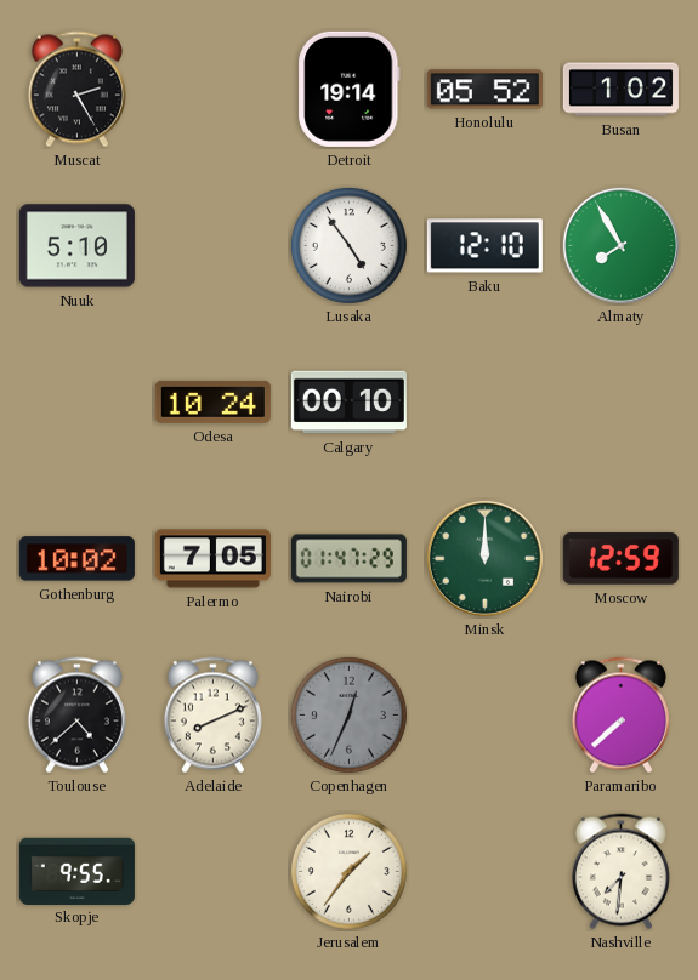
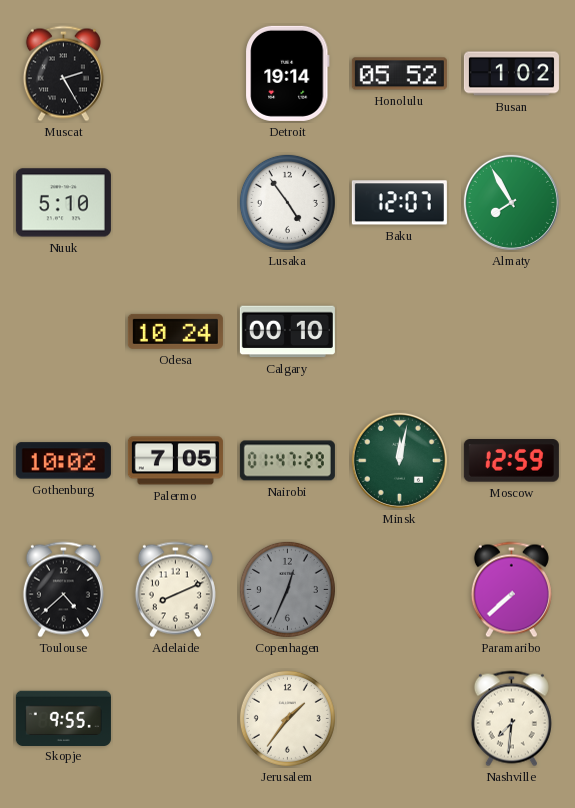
Baku: 12:10 -> 12:07 (399, 203)
Minsk: 12:00 -> 12:02 (399, 460)
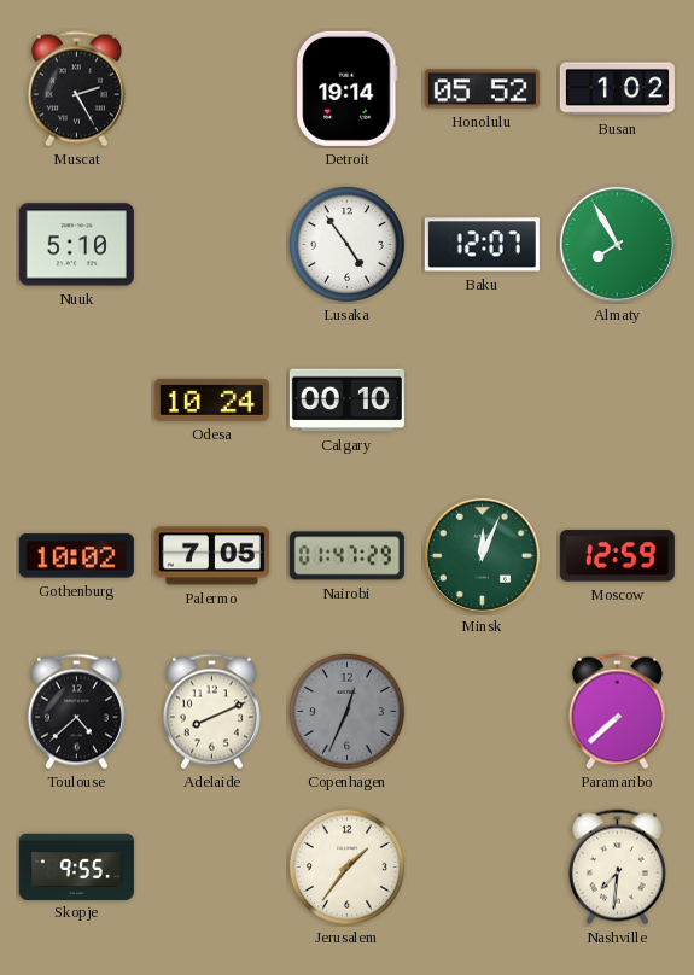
Minsk: 12:02 -> 12:04 (482, 555)
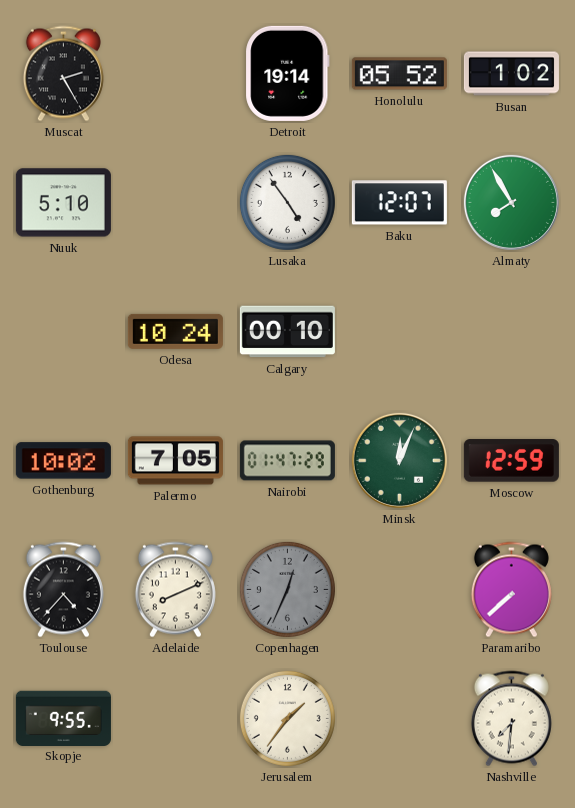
Toulouse: 4:38 -> 4:37 (63, 590)
